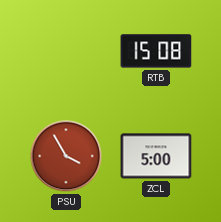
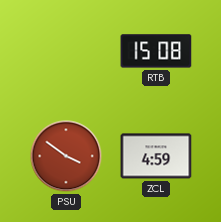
PSU: 3:55 -> 3:51 (66, 156)
ZCL: 5:00 -> 4:59 (156, 156)
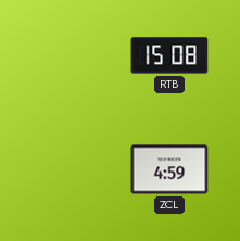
PSU: 3:51 -> none (66, 156)
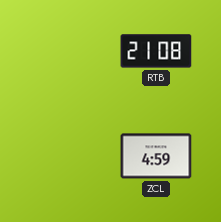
RTB: 15:08 -> 21:08 (156, 51)
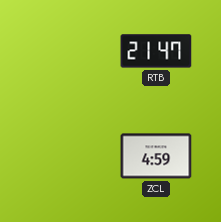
RTB: 21:08 -> 21:47 (156, 51)
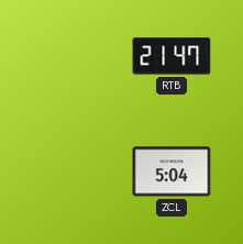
ZCL: 4:59 -> 5:04 (172, 171)
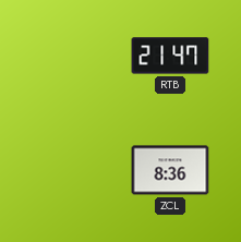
ZCL: 5:04 -> 8:36 (170, 170)
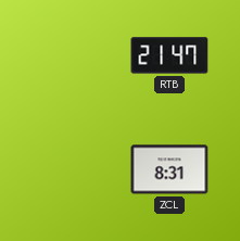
ZCL: 8:36 -> 8:31 (169, 169)
